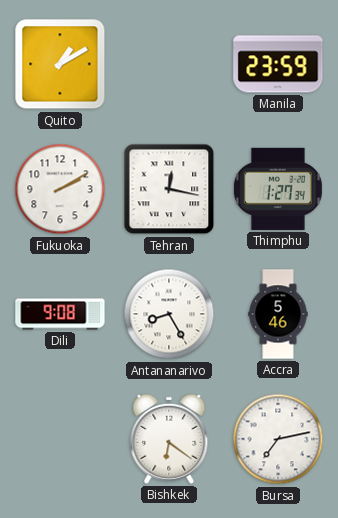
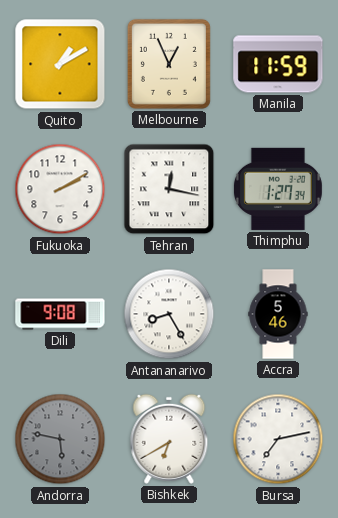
Melbourne: none -> 12:56 (169, 64)
Manila: 23:59 -> 11:59 (278, 64)
Andorra: none -> 5:47 (60, 439)
Bishkek: 6:21 -> 6:40 (169, 439)
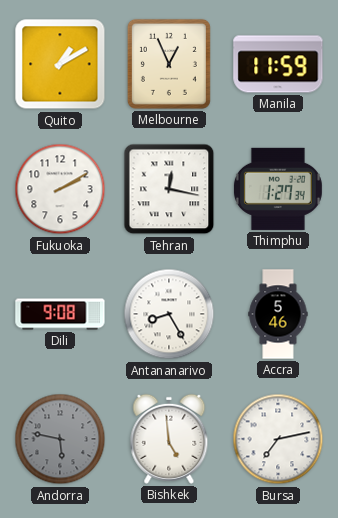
Bishkek: 6:40 -> 4:59 (169, 439)
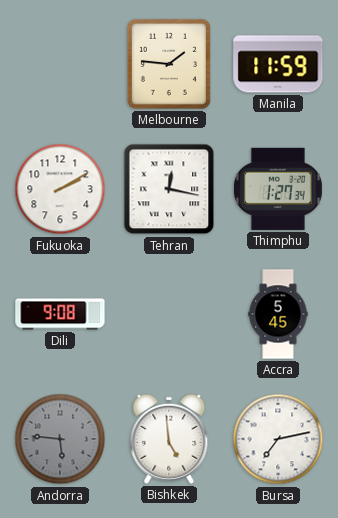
Quito: 1:10 -> none (60, 64)
Melbourne: 12:56 -> 1:46 (169, 64)
Antananarivo: 8:25 -> none (169, 314)
Accra: 5:46 -> 5:45 (278, 314)
Andorra: 5:47 -> 5:46 (60, 439)
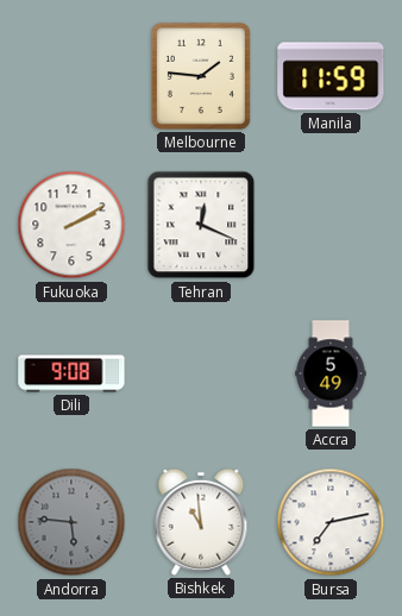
Tehran: 12:17 -> 12:19 (201, 225)
Thimphu: 1:27 -> none (278, 189)
Accra: 5:45 -> 5:49 (331, 373)
Bishkek: 4:59 -> 10:59 (201, 522)
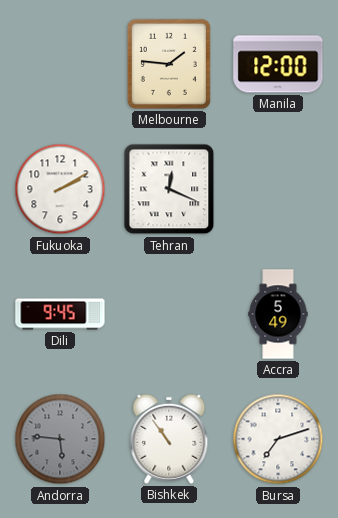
Manila: 11:59 -> 12:00 (278, 64)
Dili: 9:08 -> 9:45 (60, 314)
Bishkek: 10:59 -> 10:54 (169, 439)
Bursa: 7:13 -> 7:12 (278, 439)
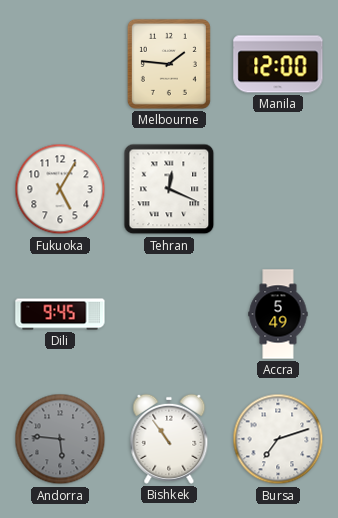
Fukuoka: 2:10 -> 5:05 (60, 189)
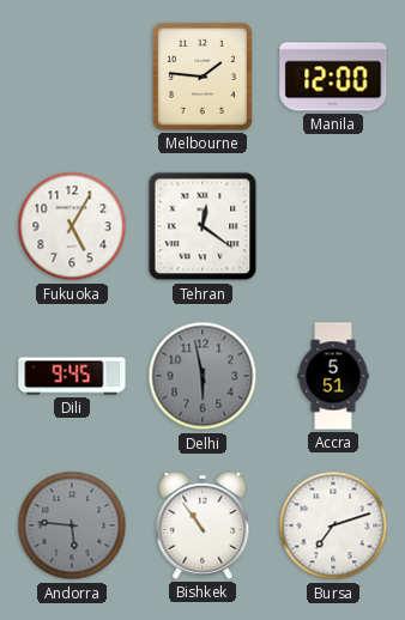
Tehran: 12:19 -> 12:21 (202, 226)
Delhi: none -> 5:58 (202, 376)
Accra: 5:49 -> 5:51 (333, 376)
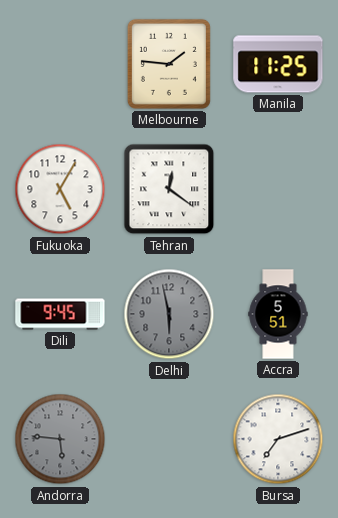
Manila: 12:00 -> 11:25 (278, 64)
Bishkek: 10:54 -> none (202, 525)
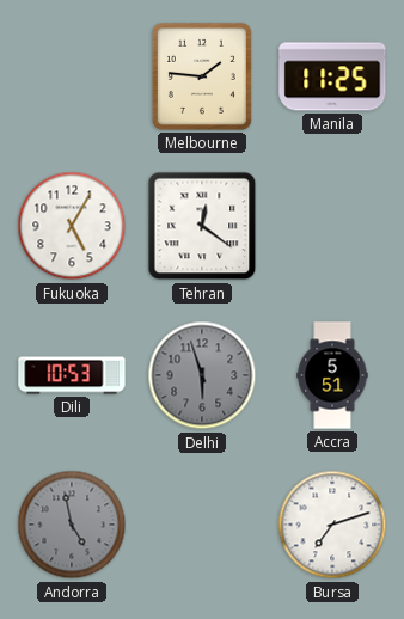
Dili: 9:45 -> 10:53 (72, 375)
Delhi: 5:58 -> 5:57 (202, 375)
Andorra: 5:46 -> 4:58 (72, 525)
